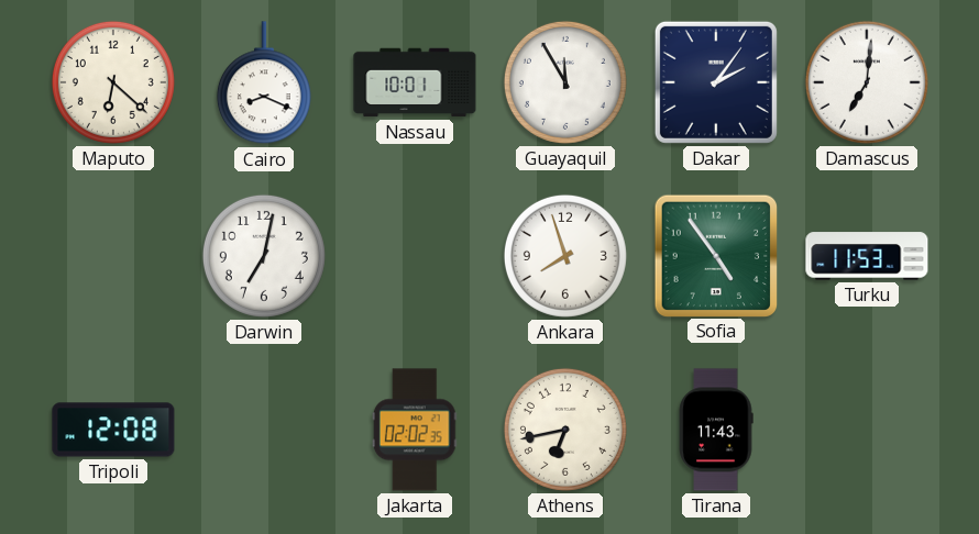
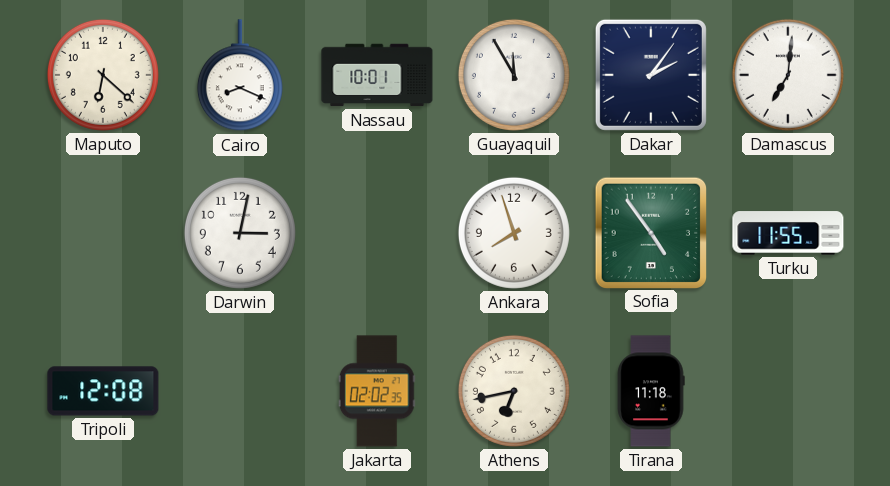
Darwin: 7:02 -> 3:02 (240, 233)
Turku: 11:53 -> 11:55 (788, 233)
Tirana: 11:43 -> 11:18 (651, 391)
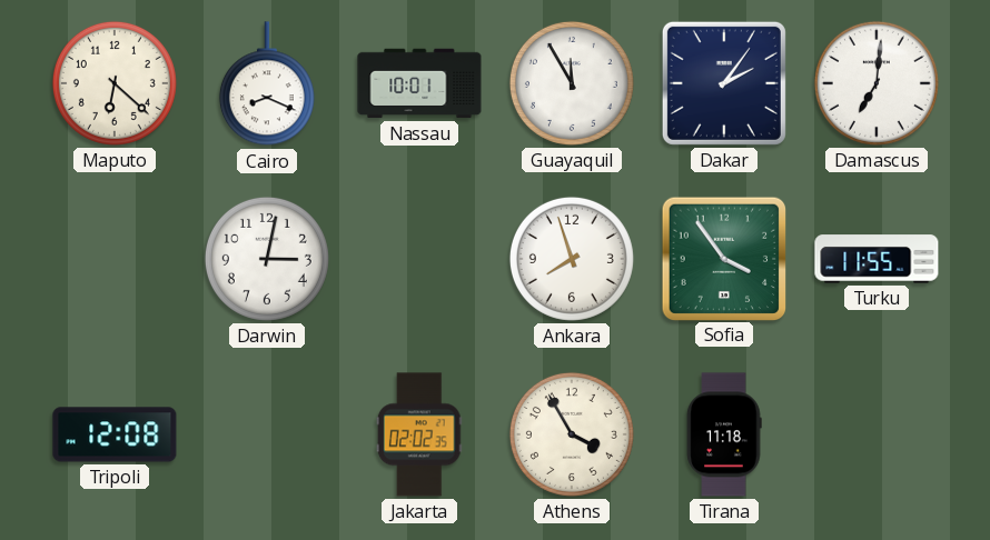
Sofia: 4:54 -> 3:54 (723, 258)
Athens: 6:43 -> 3:55 (572, 434)
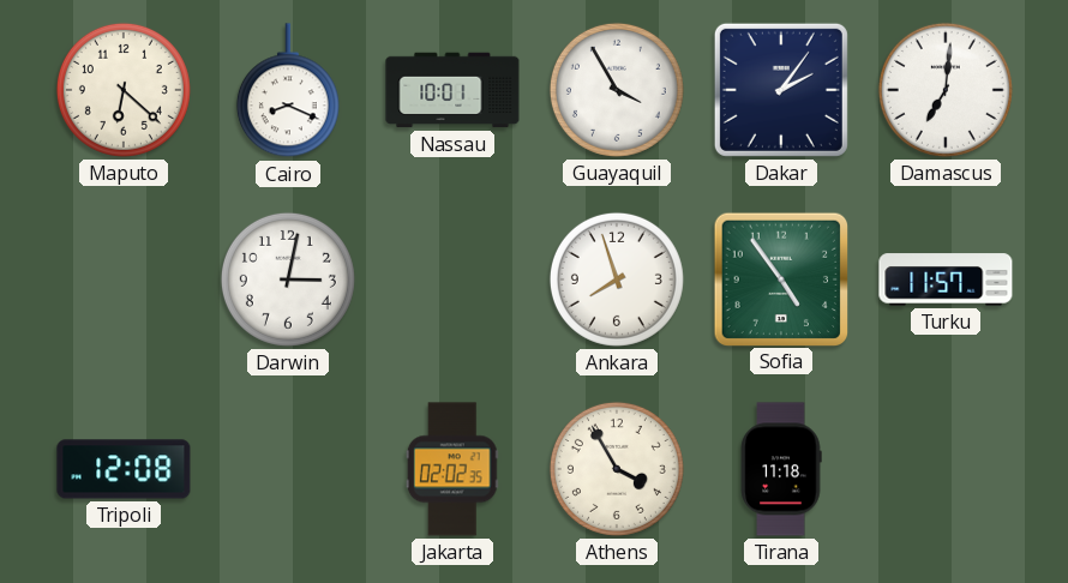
Guayaquil: 11:55 -> 3:55 (617, 90)
Sofia: 3:54 -> 4:54 (780, 278)
Turku: 11:55 -> 11:57 (946, 280)
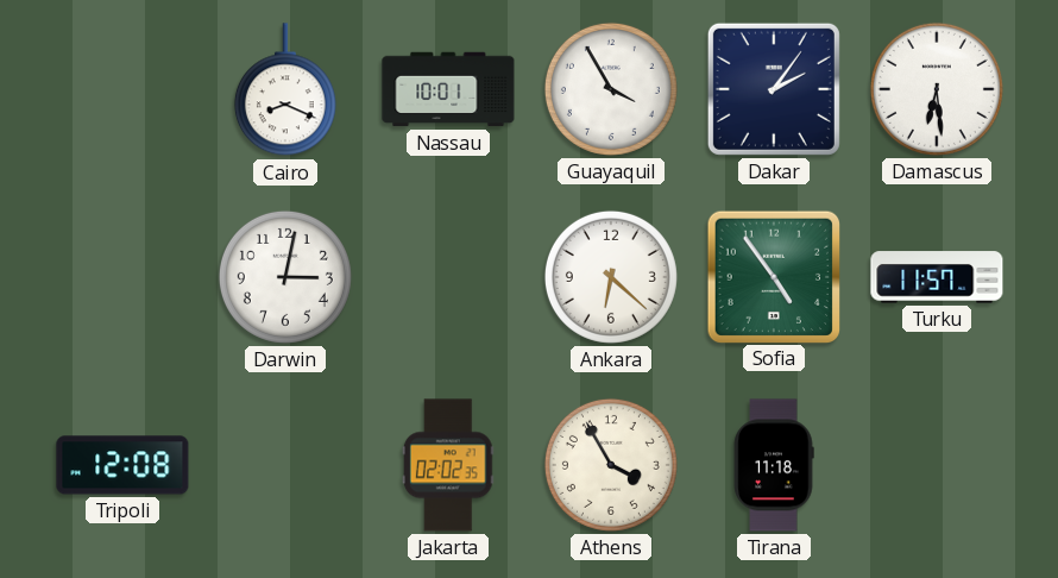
Maputo: 6:22 -> none (124, 90)
Damascus: 7:01 -> 6:29 (937, 89)
Ankara: 7:57 -> 6:22 (611, 277)
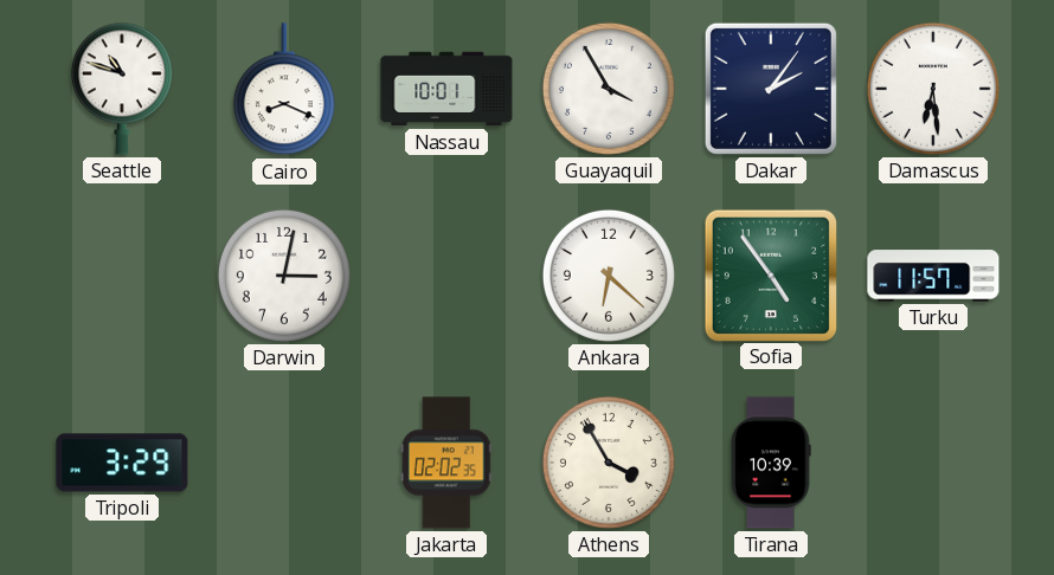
Seattle: none -> 10:48 (122, 89)
Tripoli: 12:08 -> 3:29 (122, 463)
Tirana: 11:18 -> 10:39 (771, 463)
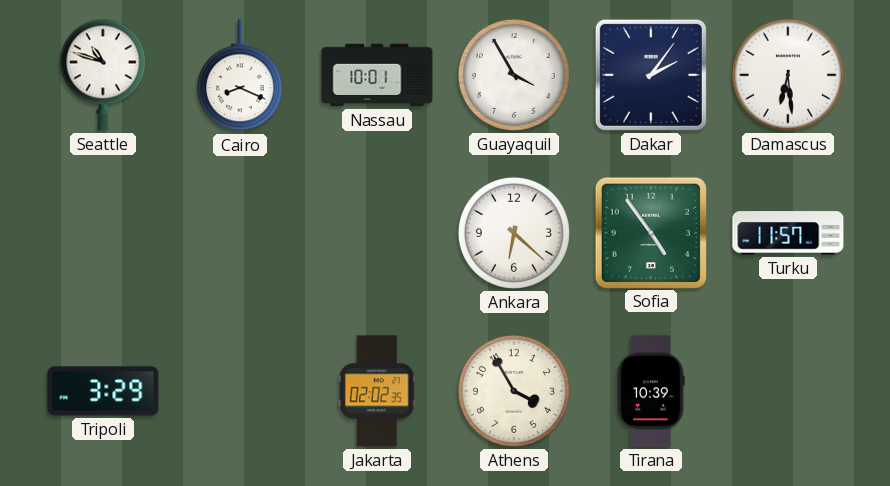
Darwin: 3:02 -> none (284, 276)
